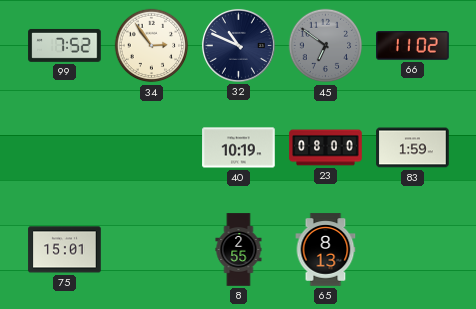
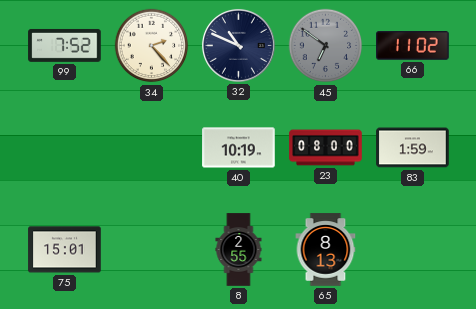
34: 2:54 -> 2:23 (152, 46)
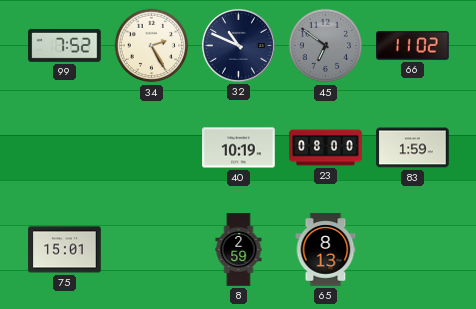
34: 2:23 -> 2:25 (152, 46)
8: 2:55 -> 2:59 (239, 250)
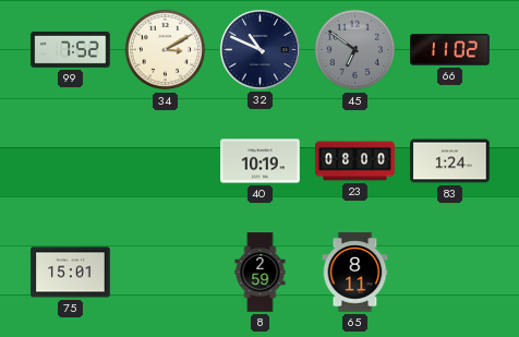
34: 2:25 -> 3:10 (166, 50)
83: 1:59 -> 1:24 (450, 161)
65: 8:13 -> 8:11 (355, 273)
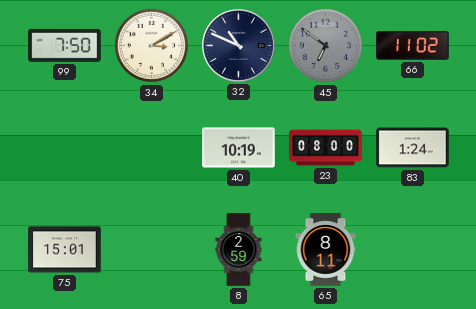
99: 7:52 -> 7:50 (65, 46)
